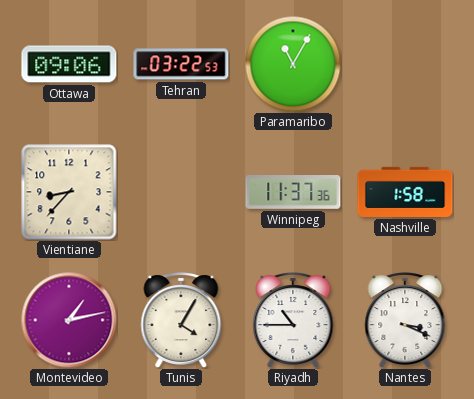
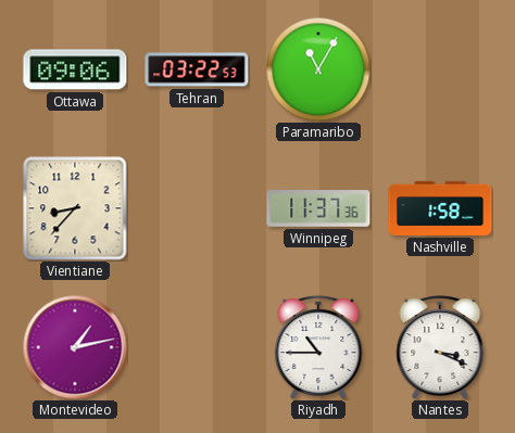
Tunis: 4:05 -> none (181, 320)
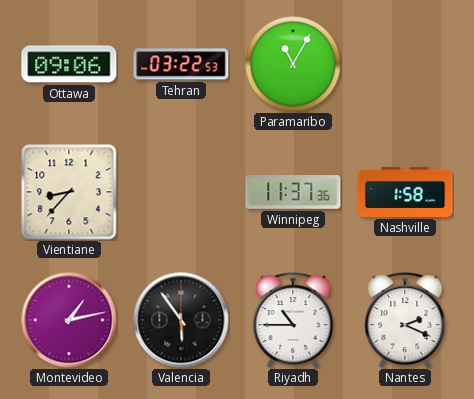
Valencia: none -> 5:54 (181, 320)
Nantes: 3:19 -> 2:19 (405, 320)
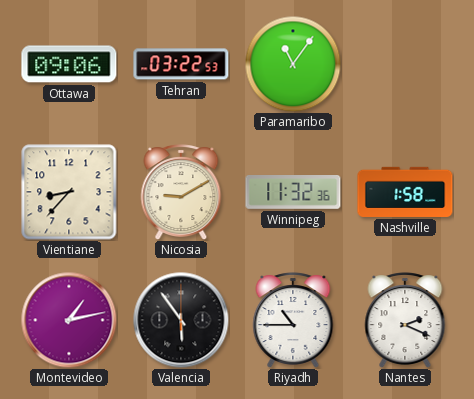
Paramaribo: 11:05 -> 11:06 (293, 64)
Nicosia: none -> 9:10 (181, 192)
Winnipeg: 11:37 -> 11:32 (293, 192)
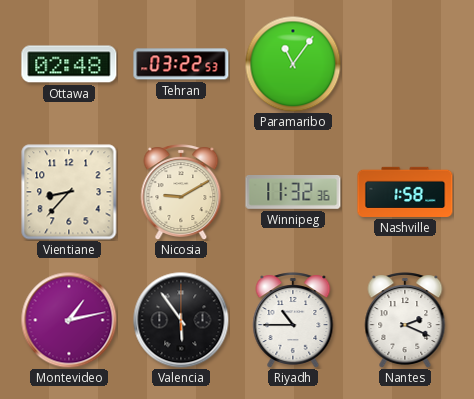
Ottawa: 09:06 -> 02:48 (69, 64)
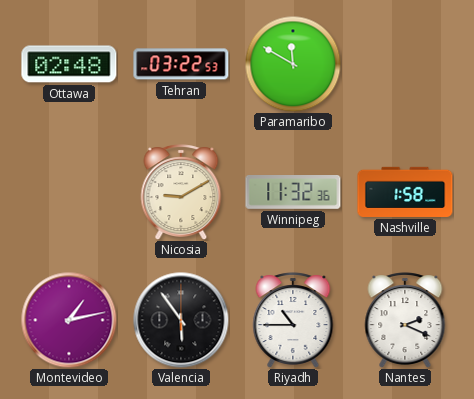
Paramaribo: 11:06 -> 11:50 (293, 64)
Vientiane: 8:37 -> none (69, 192)
